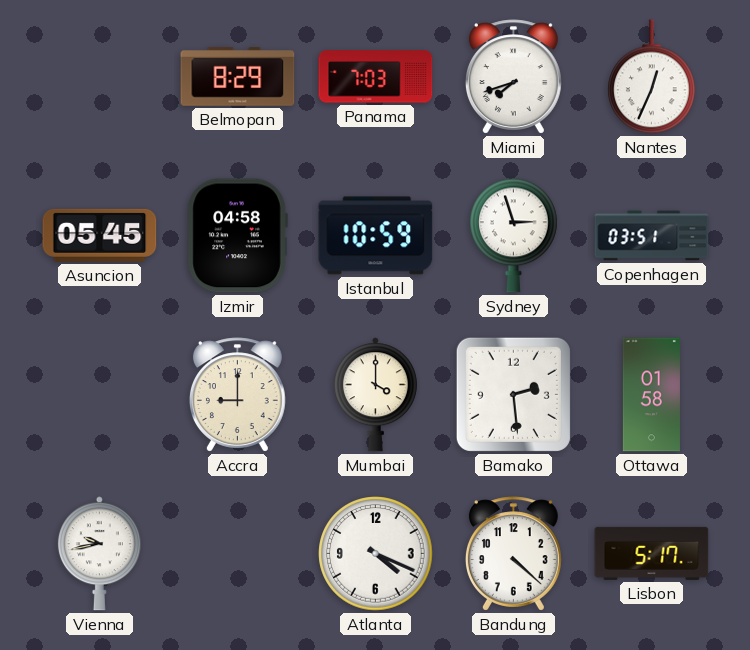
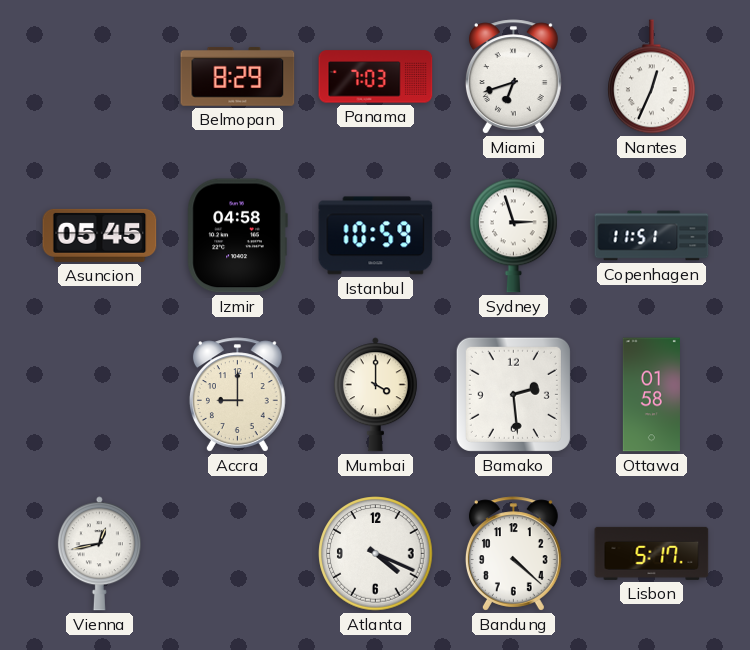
Miami: 7:42 -> 6:42 (513, 77)
Copenhagen: 03:51 -> 11:51 (652, 236)
Vienna: 9:43 -> 12:43 (99, 554)
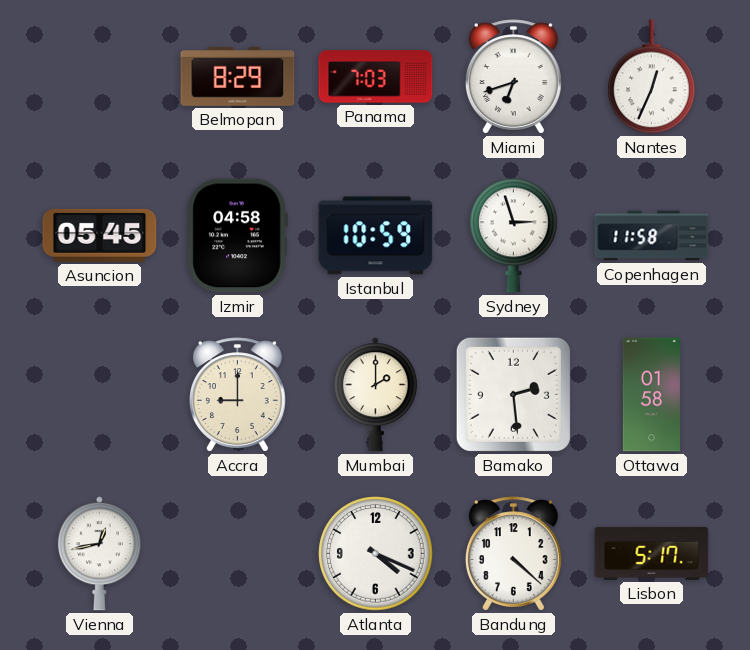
Copenhagen: 11:51 -> 11:58 (652, 236)
Mumbai: 4:00 -> 2:00 (375, 395)
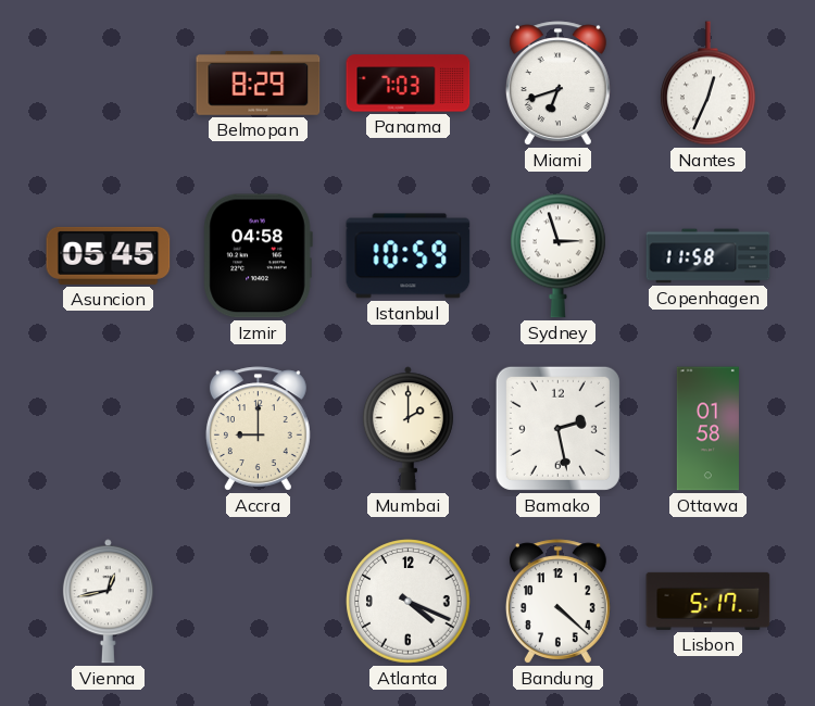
Bamako: 2:29 -> 2:28 (557, 428)
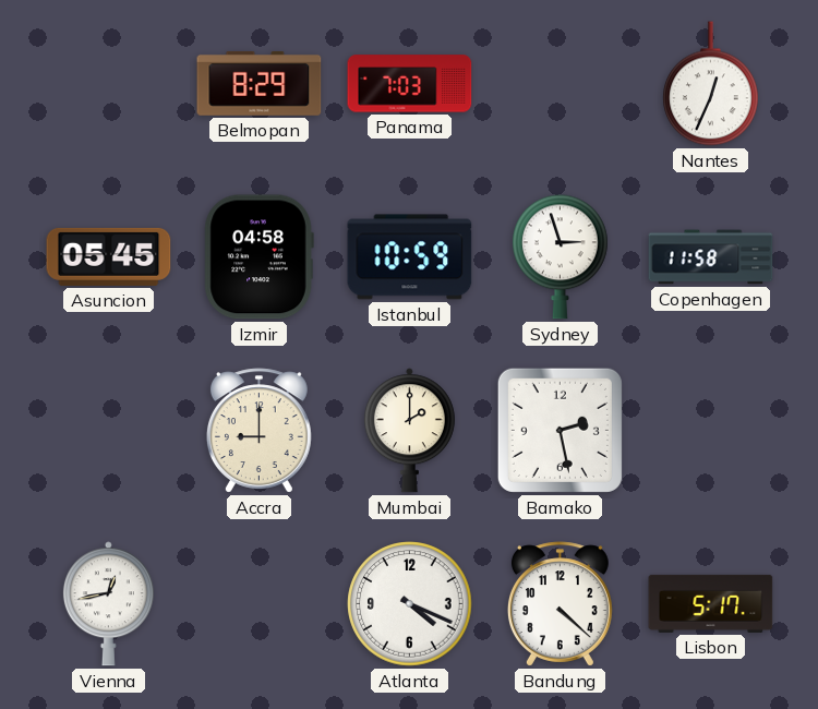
Miami: 6:42 -> none (557, 84)
Ottawa: 01:58 -> none (707, 429)
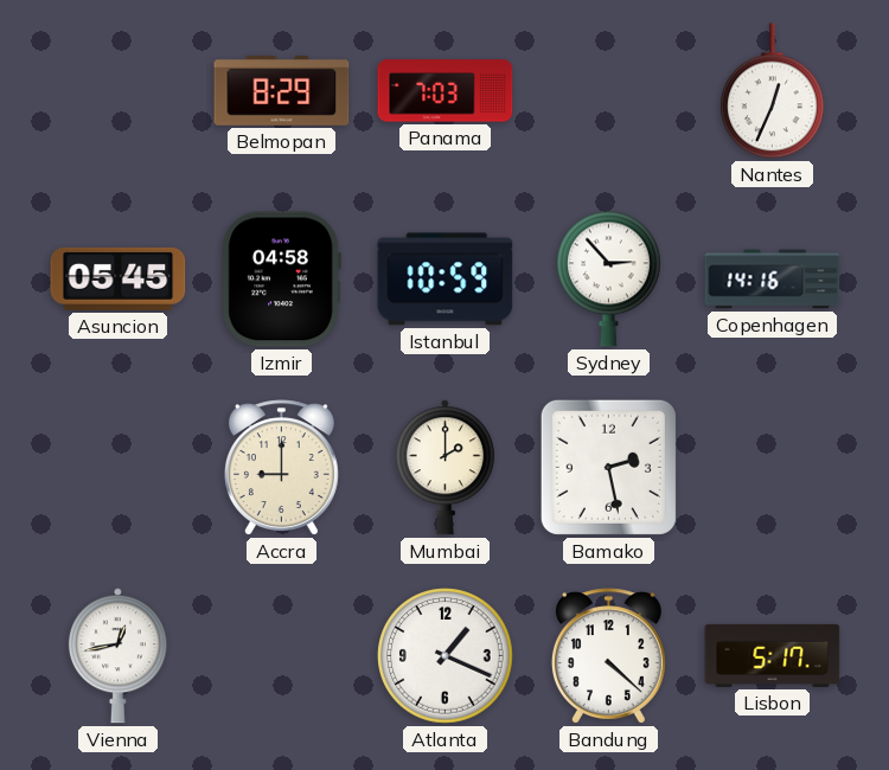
Sydney: 2:57 -> 2:53 (609, 280)
Copenhagen: 11:58 -> 14:16 (773, 280)
Atlanta: 4:19 -> 1:19 (446, 656)
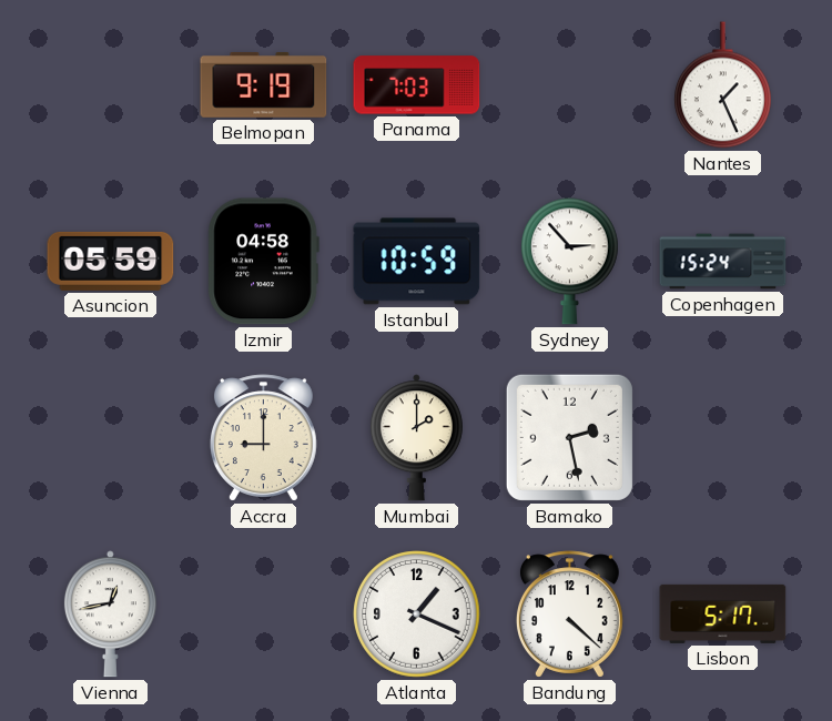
Belmopan: 8:29 -> 9:19 (264, 84)
Nantes: 12:34 -> 1:26 (723, 85)
Asuncion: 05:45 -> 05:59 (111, 261)
Copenhagen: 14:16 -> 15:24 (723, 262)
